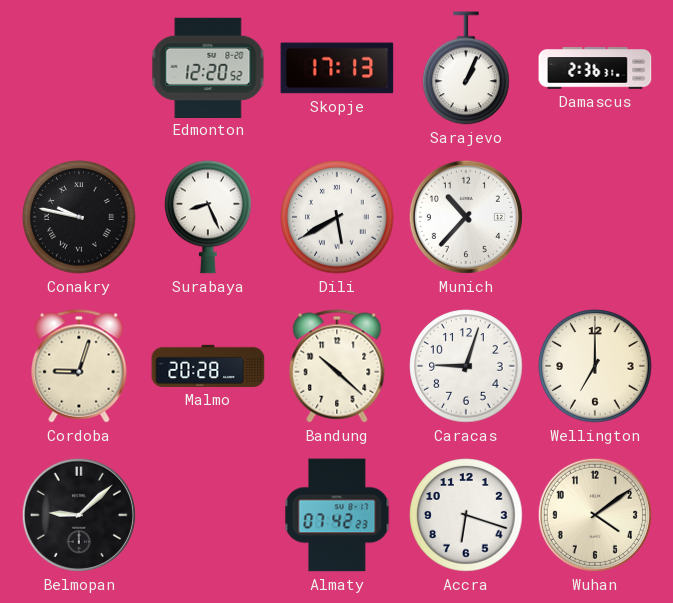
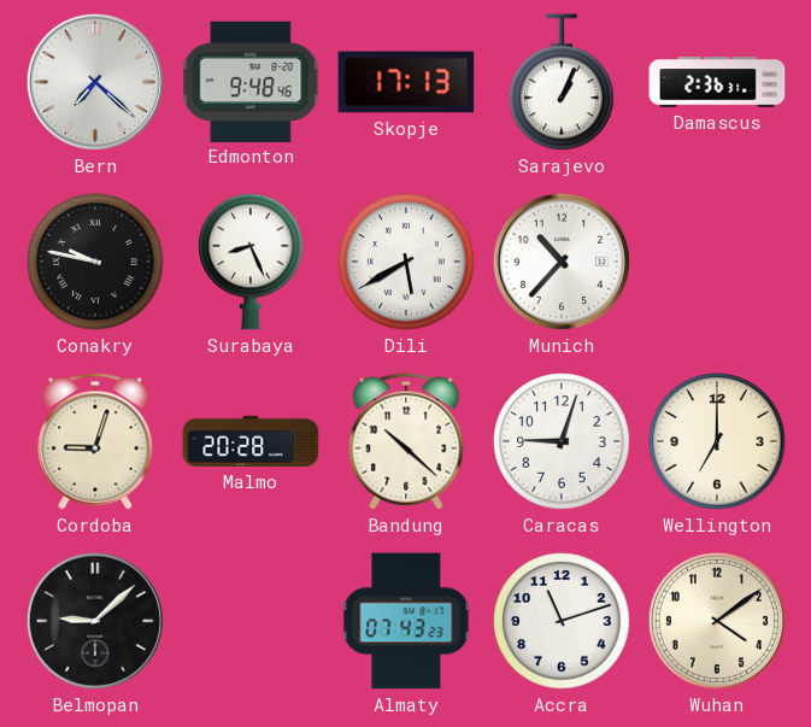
Bern: none -> 7:22 (95, 82)
Edmonton: 12:20 -> 9:48 (251, 81)
Almaty: 07:42 -> 07:43 (406, 621)
Accra: 6:18 -> 11:12 (562, 621)
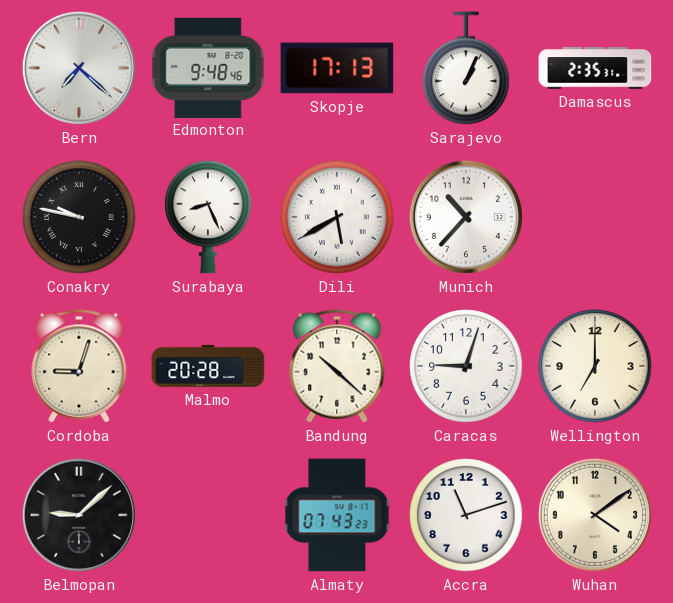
Damascus: 2:36 -> 2:35 (595, 68)
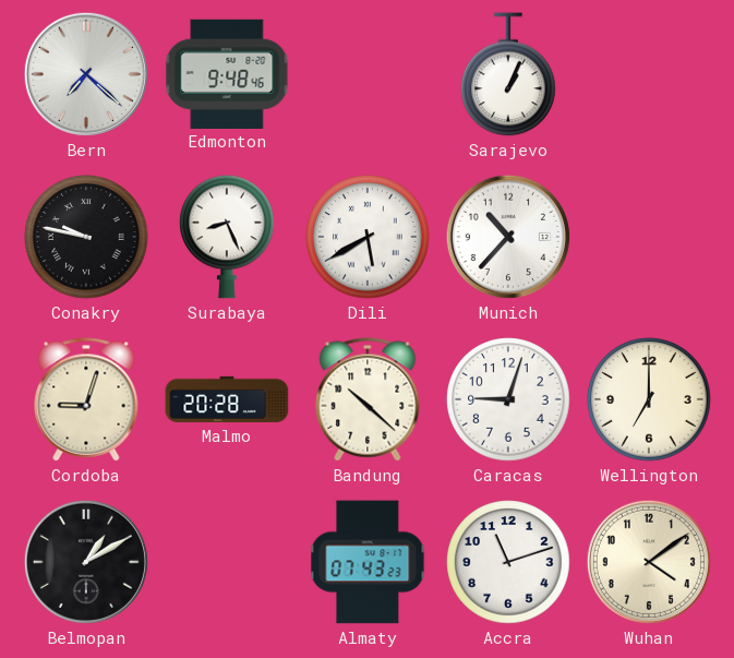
Skopje: 17:13 -> none (337, 68)
Damascus: 2:35 -> none (595, 68)
Belmopan: 9:08 -> 1:10 (86, 562)
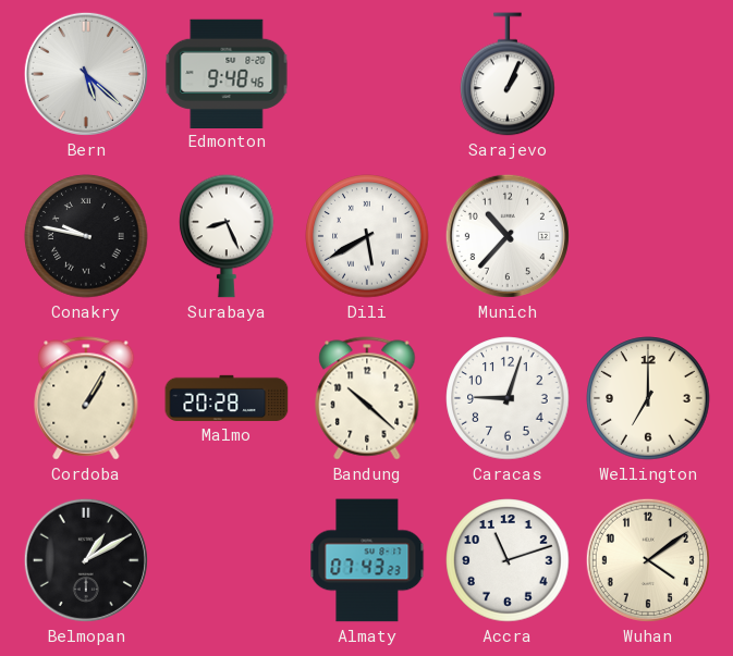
Bern: 7:22 -> 5:22 (86, 74)
Cordoba: 9:03 -> 1:05 (86, 398)
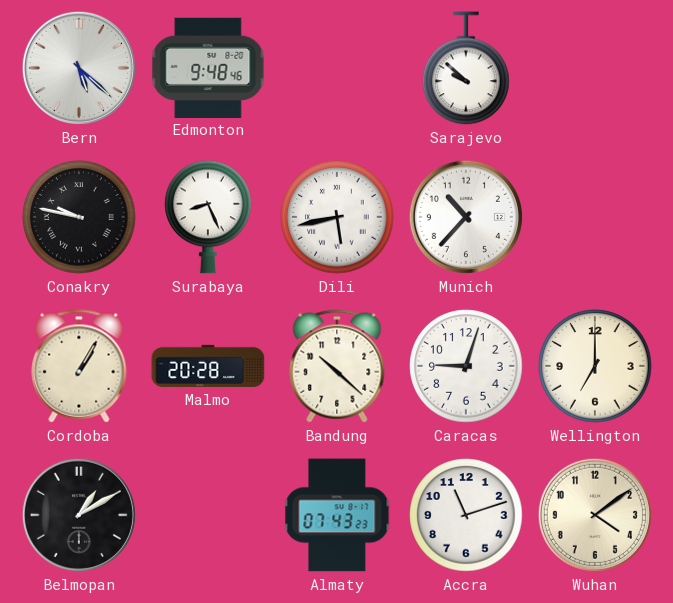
Sarajevo: 1:04 -> 9:52 (466, 68)
Dili: 5:40 -> 5:43 (337, 217)
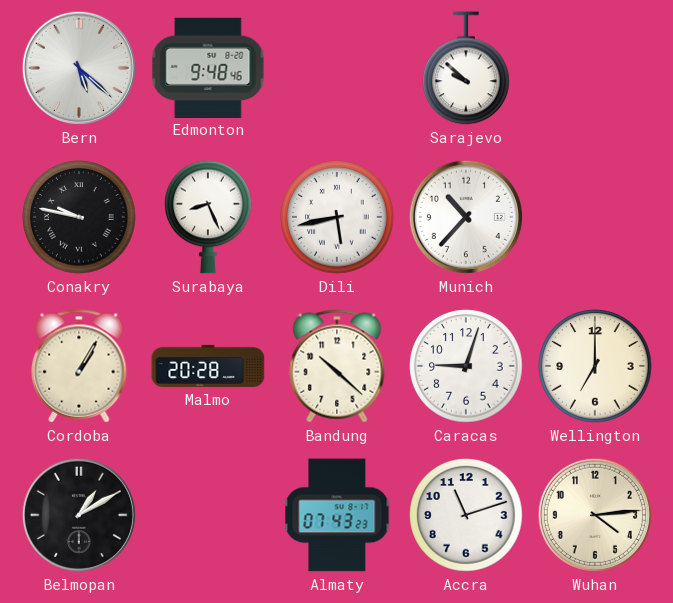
Wuhan: 4:09 -> 4:14 (595, 515)
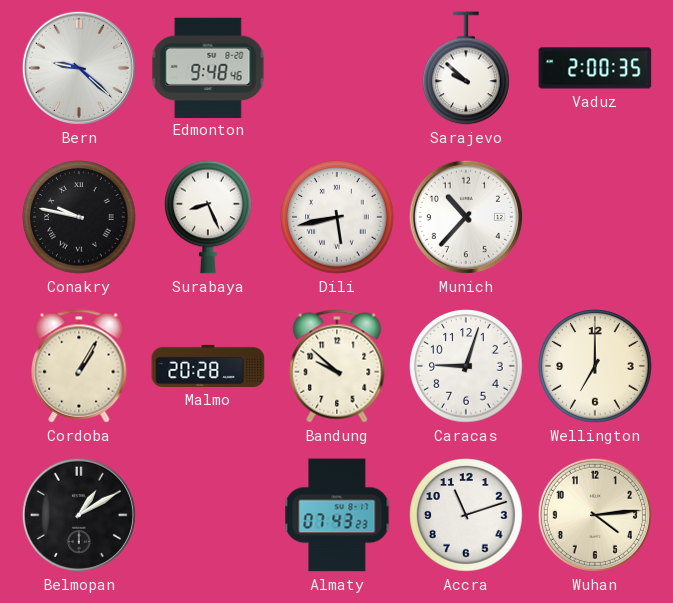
Bern: 5:22 -> 9:22 (79, 68)
Vaduz: none -> 2:00 (595, 68)
Bandung: 10:22 -> 9:52 (337, 366)
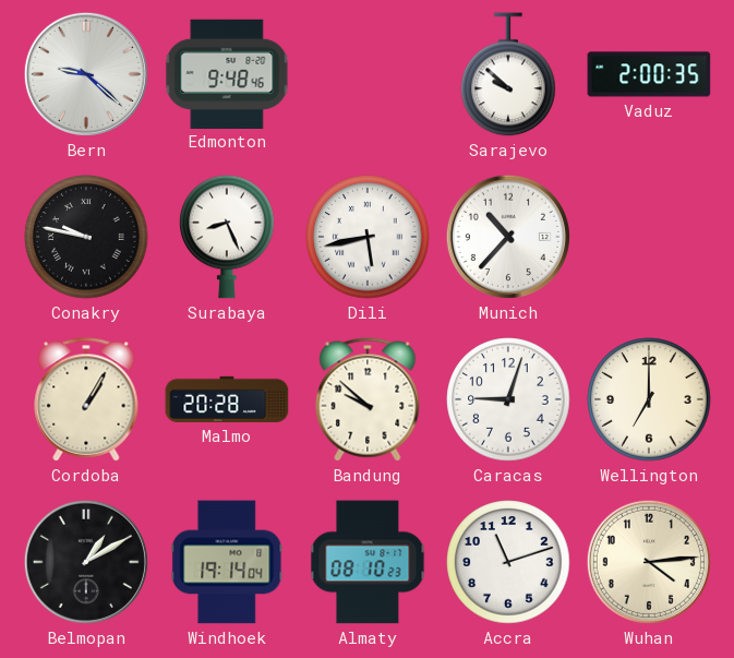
Windhoek: none -> 19:14 (227, 562)
Almaty: 07:43 -> 08:10 (368, 562)
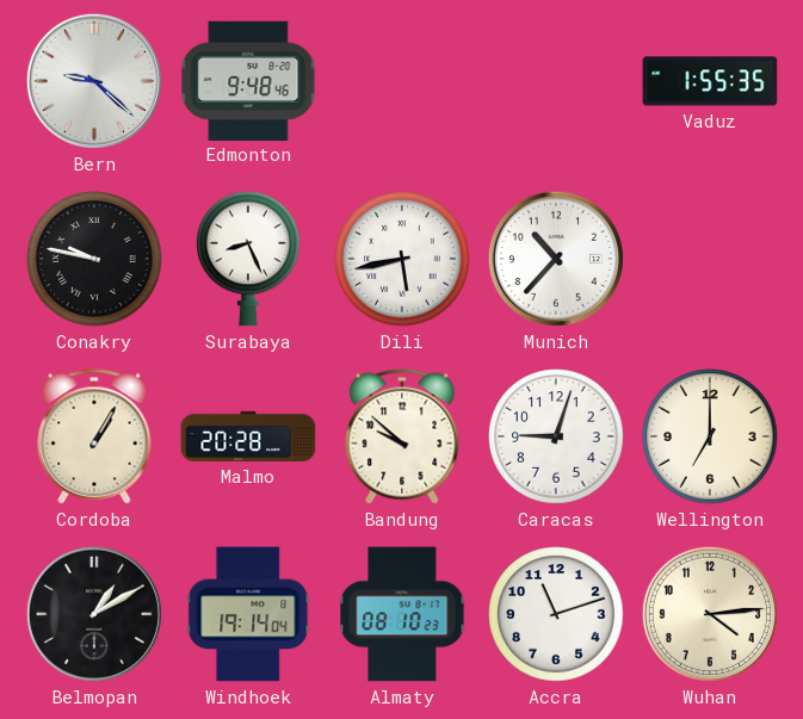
Sarajevo: 9:52 -> none (508, 74)
Vaduz: 2:00 -> 1:55 (710, 81)
